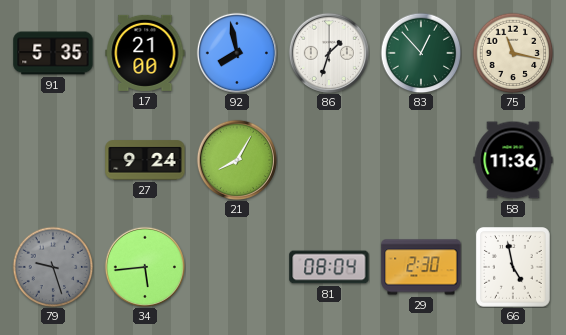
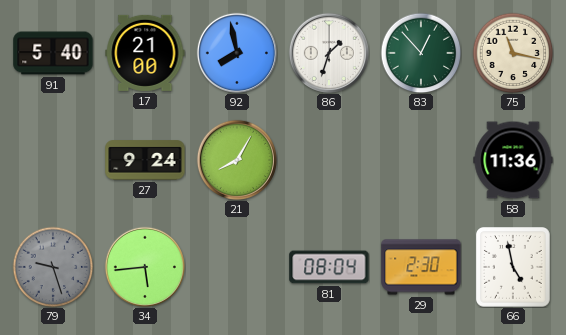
91: 5:35 -> 5:40 (53, 53)
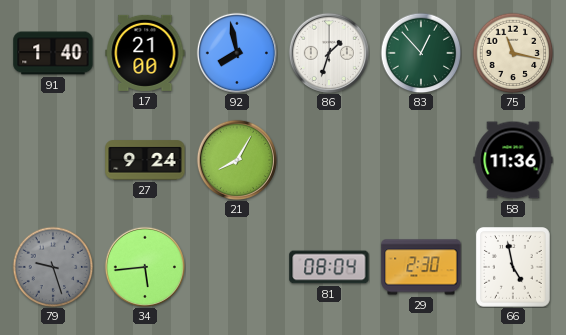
91: 5:40 -> 1:40 (53, 53)
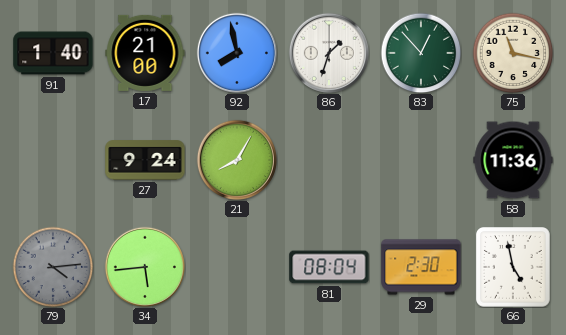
79: 9:27 -> 4:14 (53, 267)
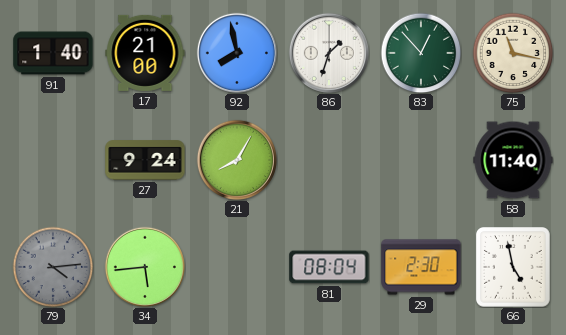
58: 11:36 -> 11:40 (513, 160)
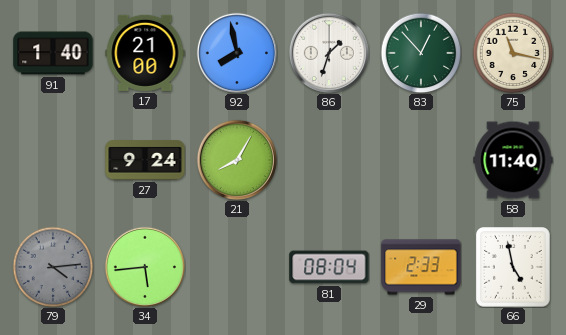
29: 2:30 -> 2:33 (421, 267)
